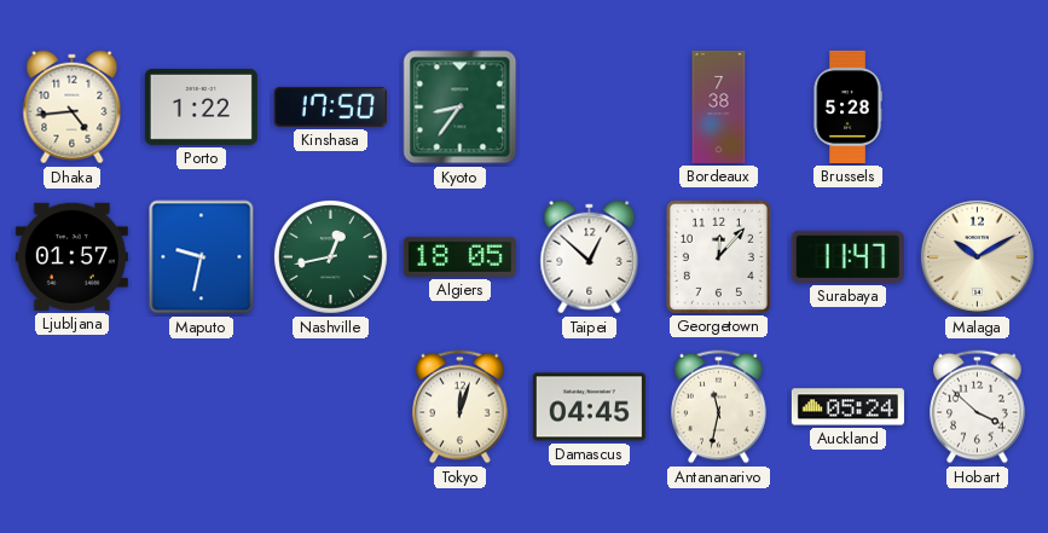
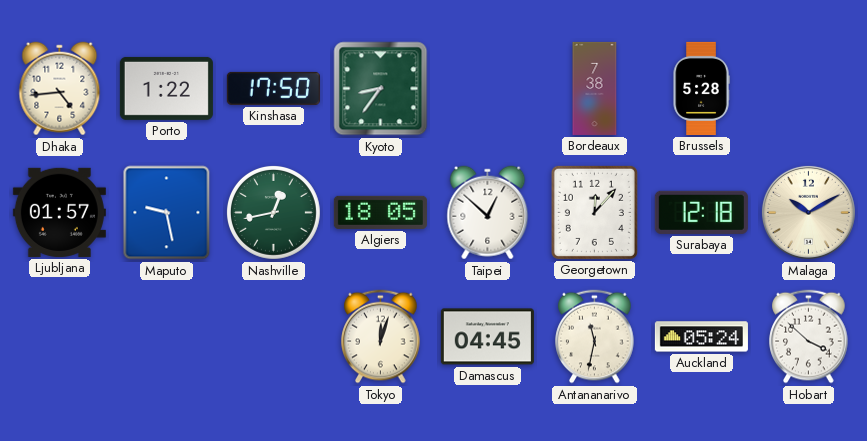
Maputo: 9:32 -> 9:28 (167, 213)
Surabaya: 11:47 -> 12:18 (701, 212)
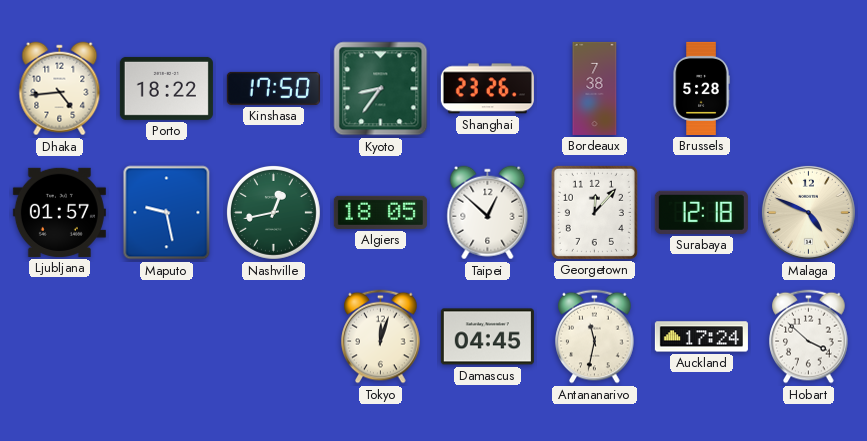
Porto: 1:22 -> 18:22 (166, 88)
Shanghai: none -> 23:26 (487, 89)
Malaga: 10:10 -> 4:49 (808, 212)
Auckland: 05:24 -> 17:24 (701, 337)
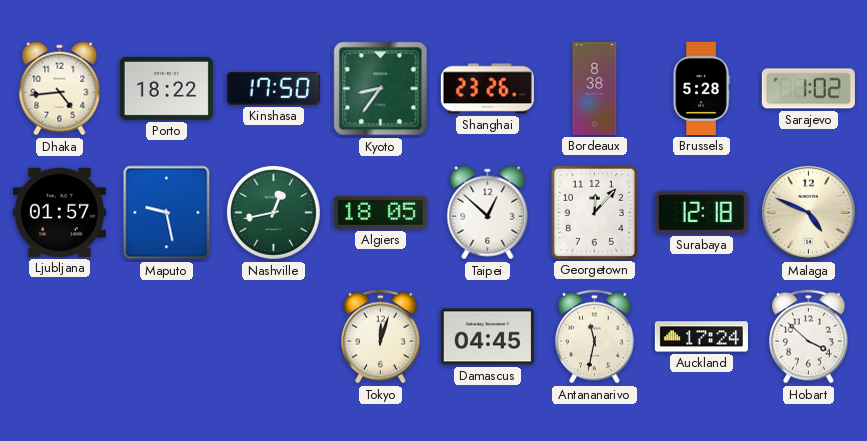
Bordeaux: 7:38 -> 8:38 (595, 88)
Sarajevo: none -> 1:02 (808, 89)
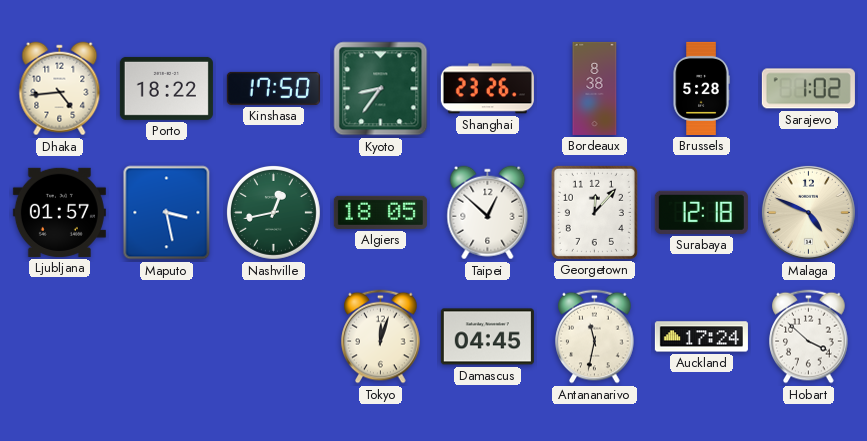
Maputo: 9:28 -> 3:28 (167, 213)
